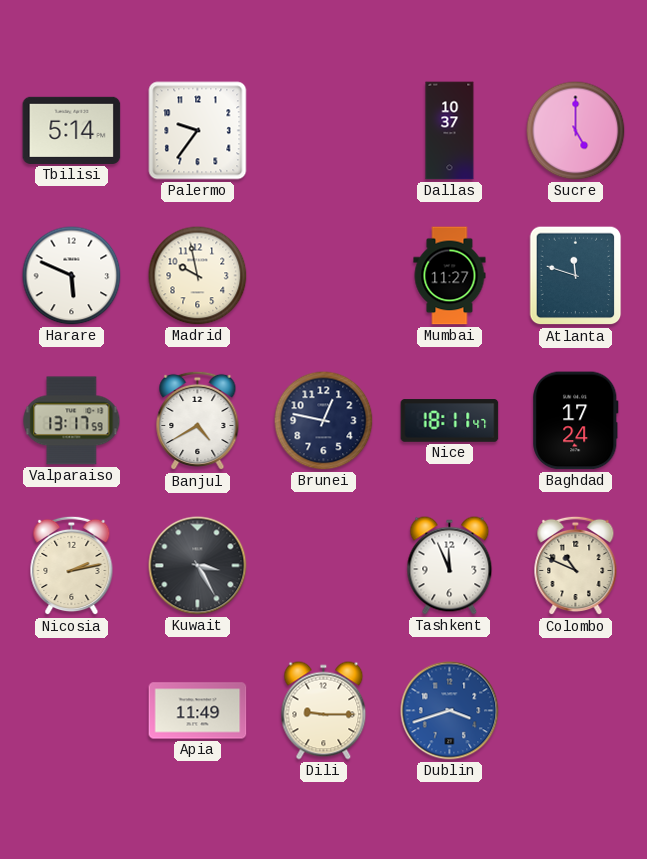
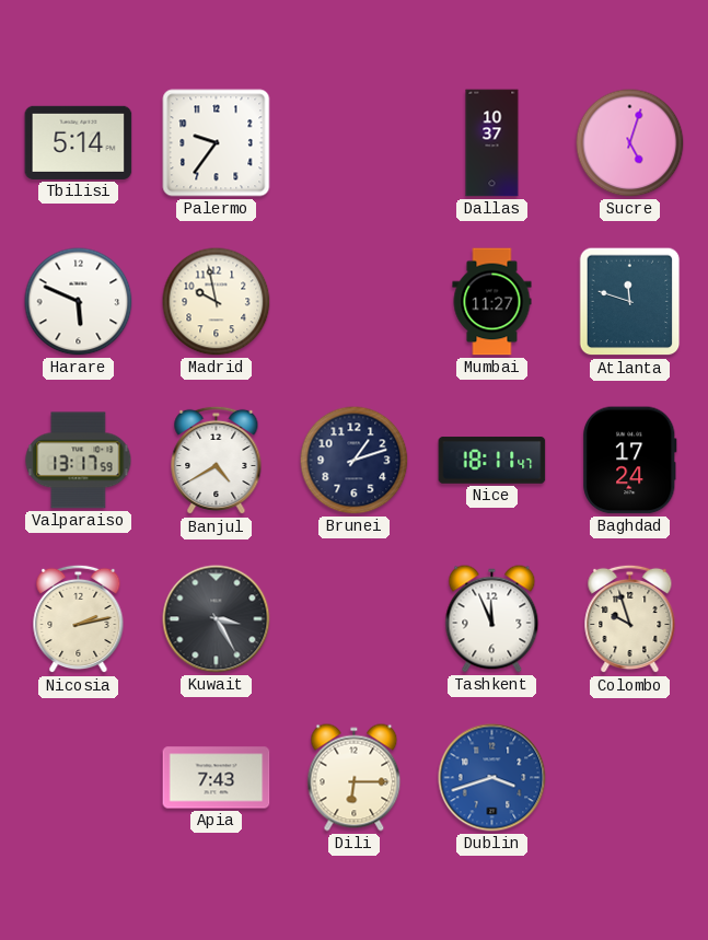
Sucre: 5:00 -> 5:03 (630, 143)
Brunei: 12:47 -> 1:12 (355, 461)
Colombo: 10:49 -> 9:57 (630, 619)
Apia: 11:49 -> 7:43 (217, 778)
Dili: 9:15 -> 6:15 (355, 778)
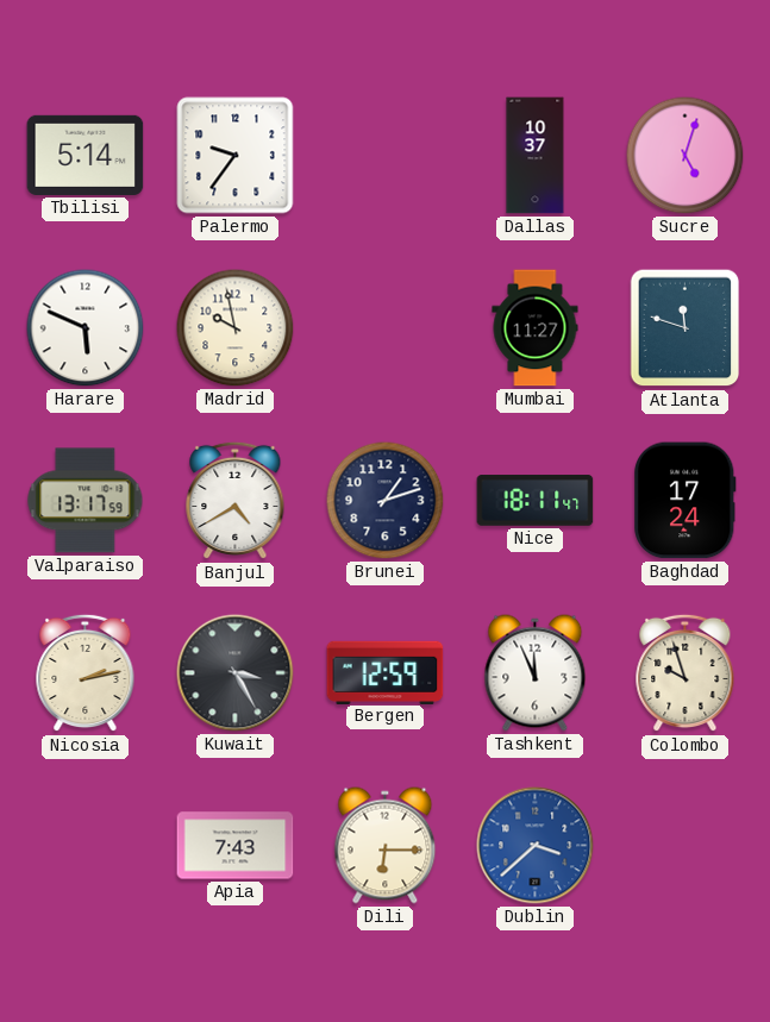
Bergen: none -> 12:59 (386, 672)
Dublin: 3:42 -> 3:38 (536, 846)
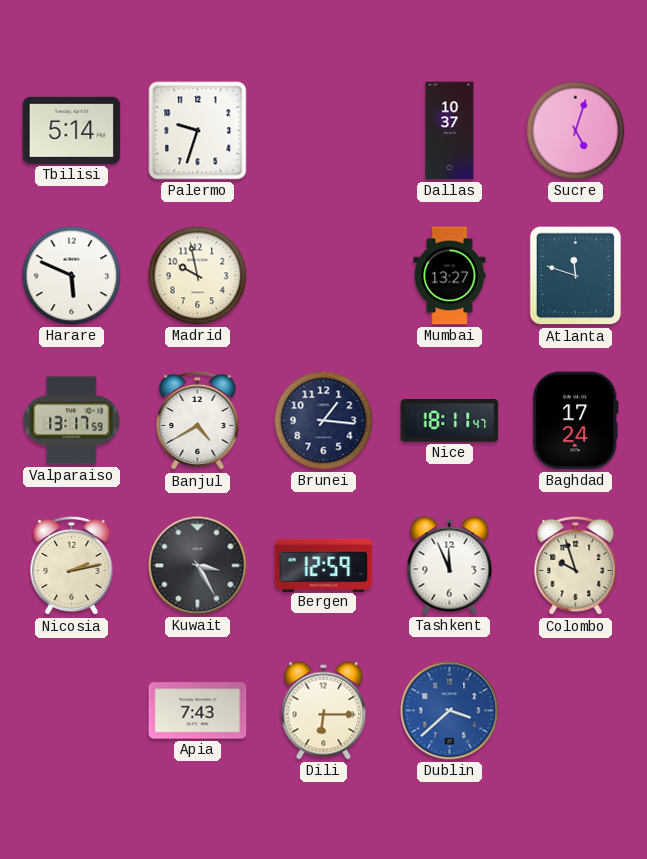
Palermo: 9:36 -> 9:33 (198, 131)
Mumbai: 11:27 -> 13:27 (450, 276)
Brunei: 1:12 -> 1:16 (324, 421)
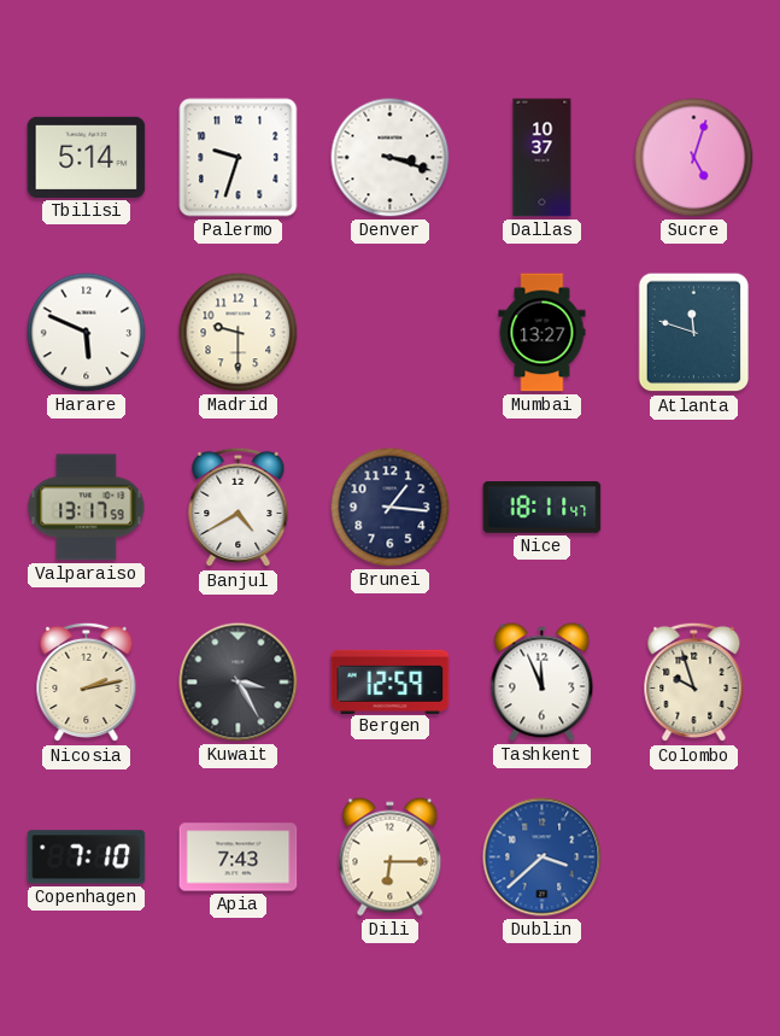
Denver: none -> 3:18 (391, 158)
Madrid: 9:58 -> 9:30 (239, 333)
Baghdad: 17:24 -> none (576, 421)
Copenhagen: none -> 7:10 (87, 858)
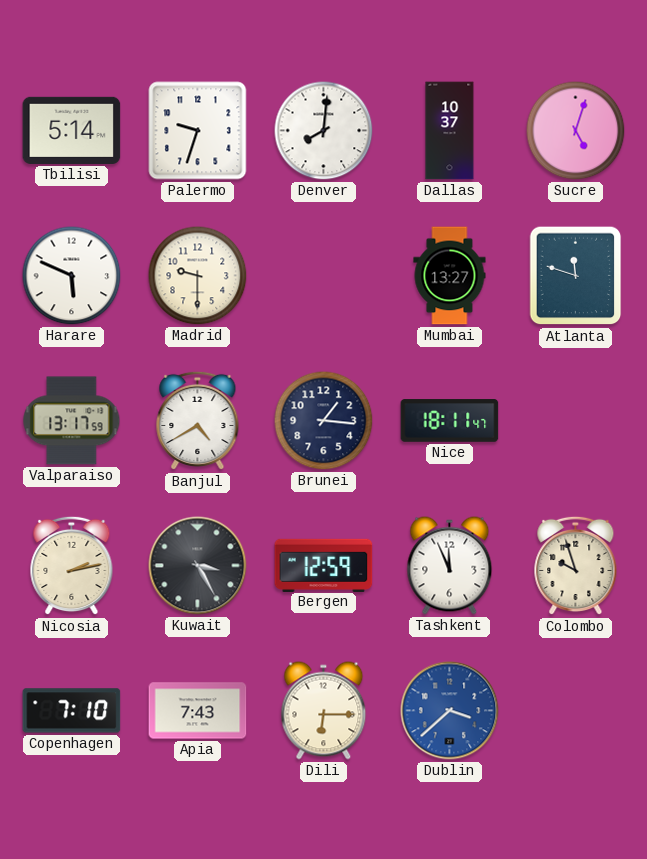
Denver: 3:18 -> 8:01 (324, 131)
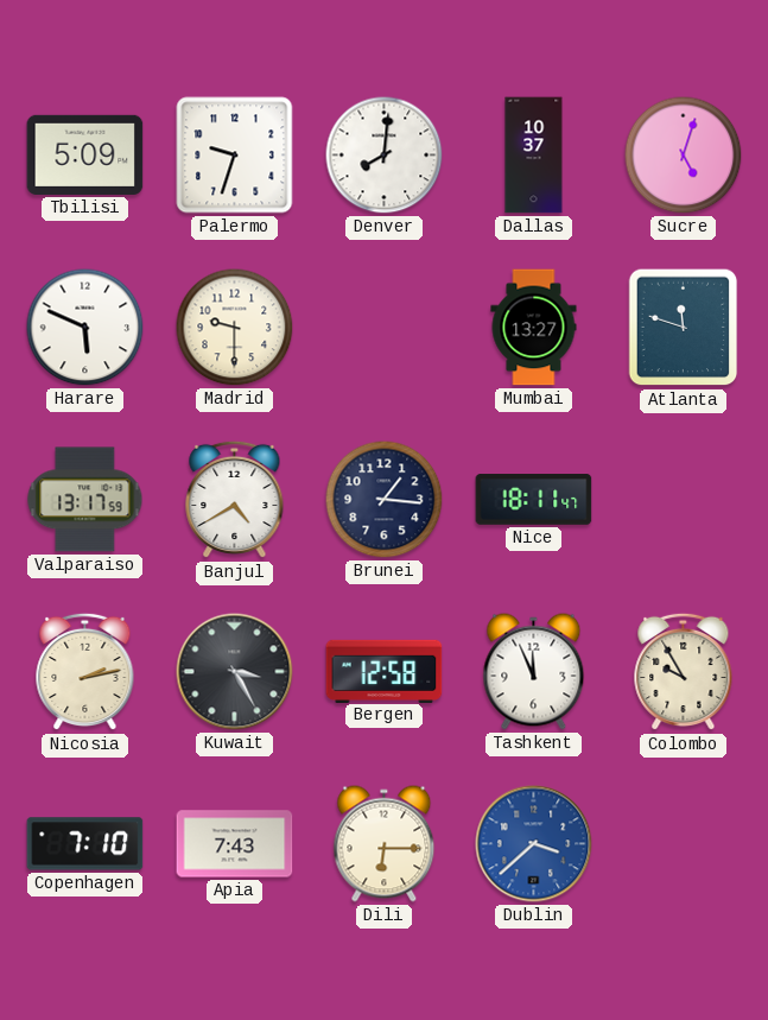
Tbilisi: 5:14 -> 5:09 (85, 154)
Bergen: 12:59 -> 12:58 (385, 671)
Colombo: 9:57 -> 9:55 (684, 672)
